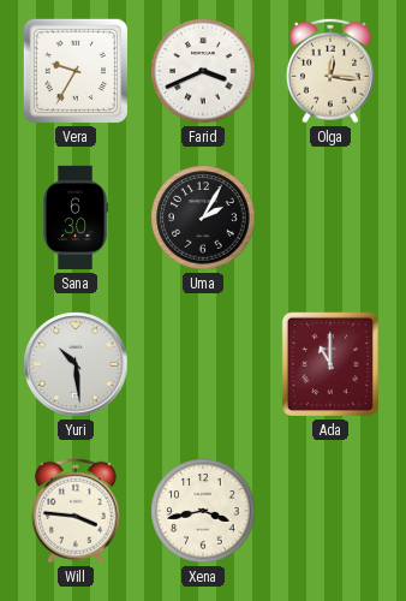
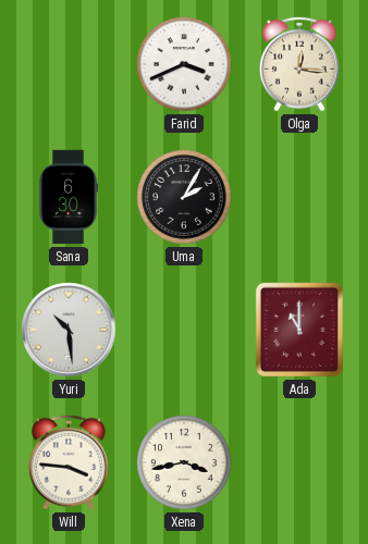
Vera: 9:35 -> none (76, 71)
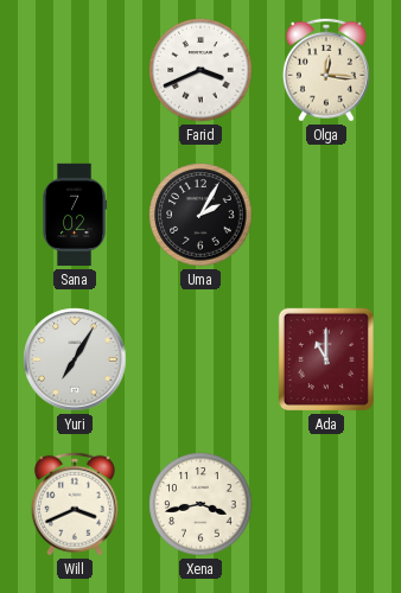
Sana: 6:30 -> 7:02 (74, 215)
Yuri: 10:29 -> 7:05 (75, 359)
Will: 3:46 -> 3:41 (75, 504)
